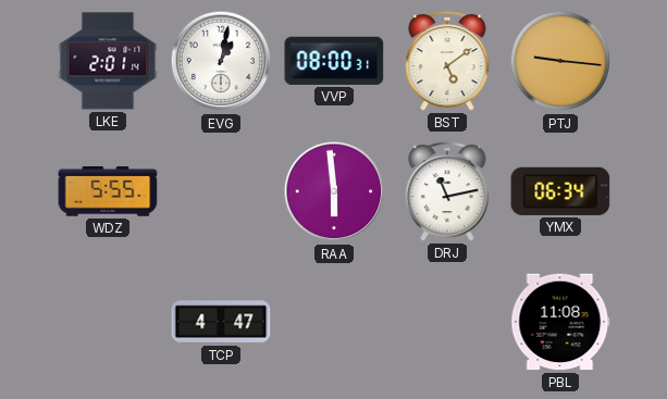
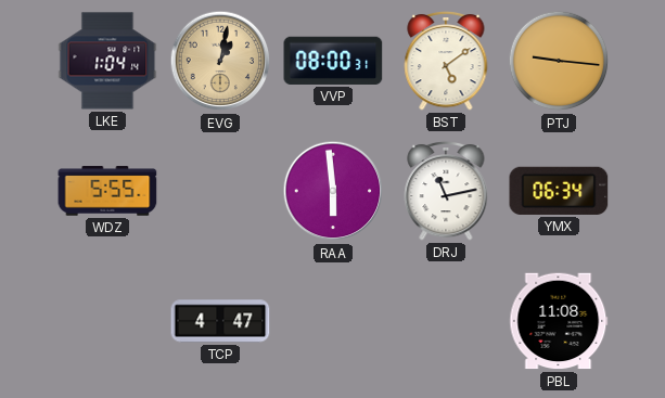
LKE: 2:01 -> 1:04 (107, 61)
EVG dial: white -> champagne (220, 61)
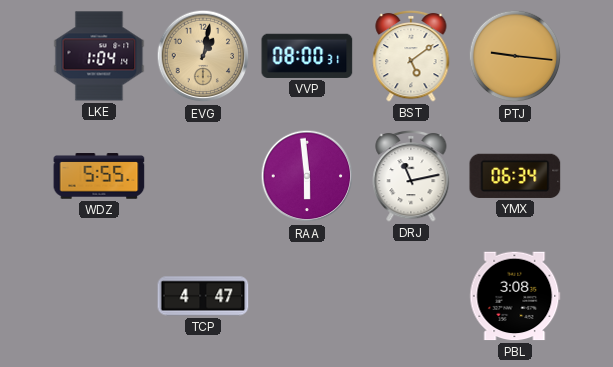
PBL: 11:08 -> 3:08 (515, 296)
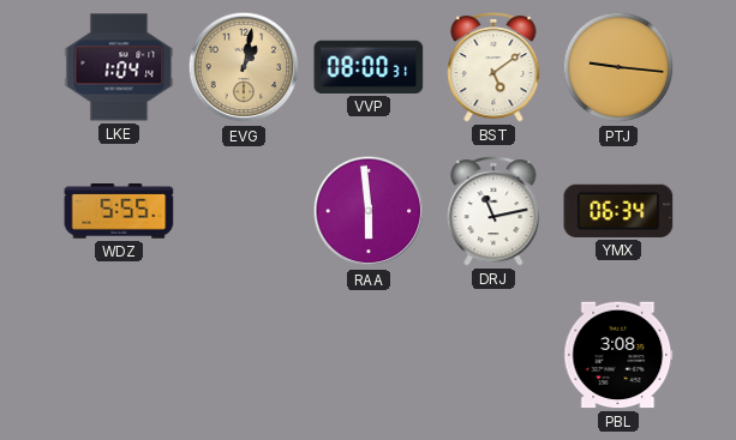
TCP: 4:47 -> none (203, 296)
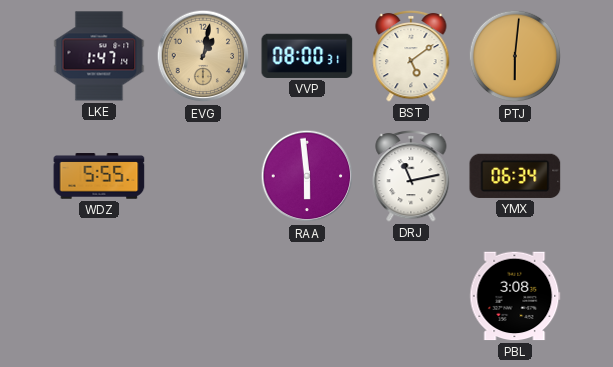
LKE: 1:04 -> 1:47 (99, 56)
PTJ: 9:16 -> 6:01 (515, 56)
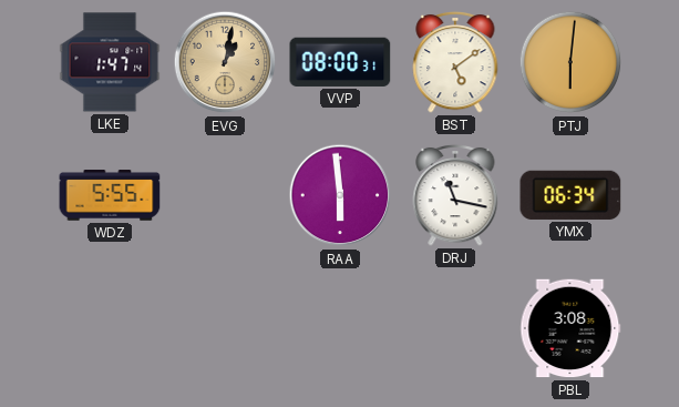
DRJ: 11:13 -> 11:17 (455, 195)
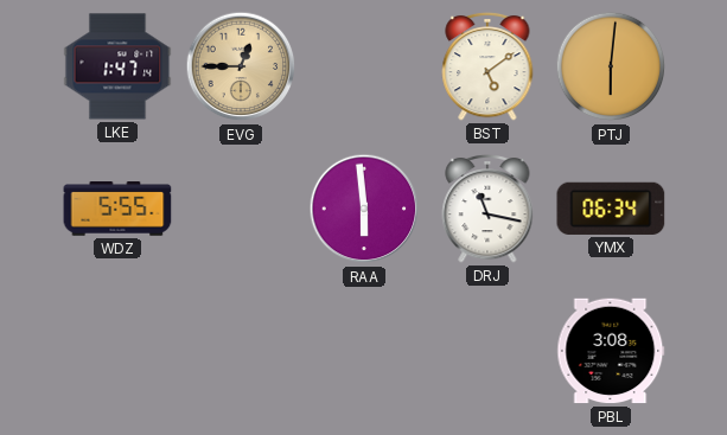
EVG: 1:02 -> 12:45 (241, 66)
VVP: 08:00 -> none (340, 62)
